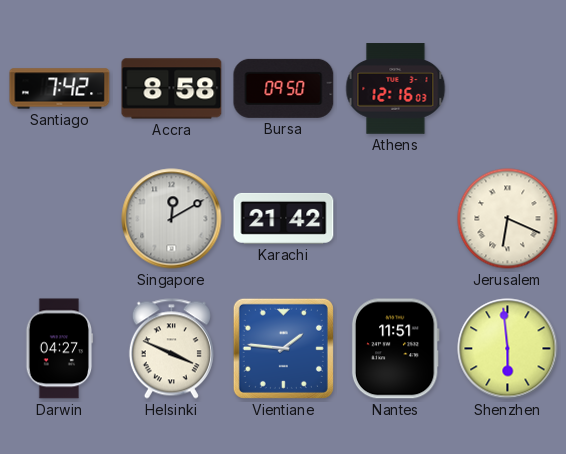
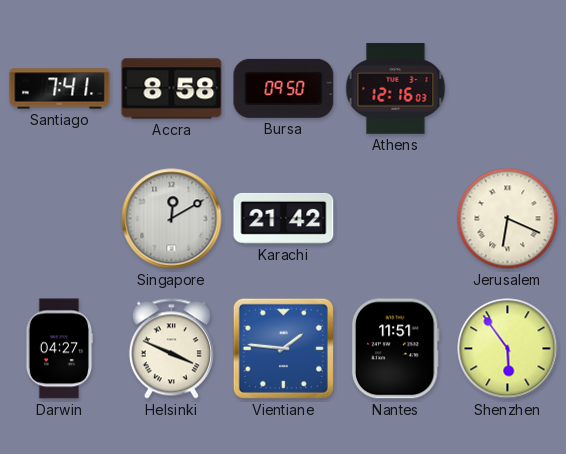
Santiago: 7:42 -> 7:41 (60, 89)
Shenzhen: 5:59 -> 5:54 (508, 349)
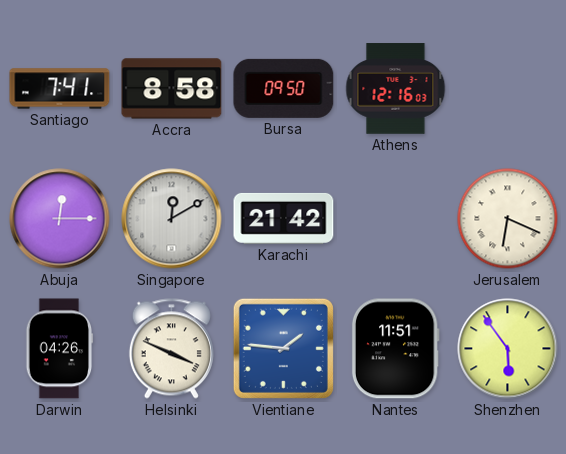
Abuja: none -> 12:15 (60, 219)
Darwin: 04:27 -> 04:26 (60, 349)
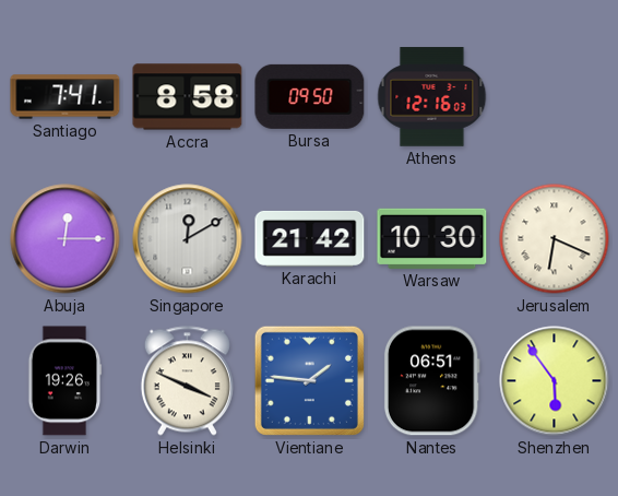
Warsaw: none -> 10:30 (432, 238)
Darwin: 04:26 -> 19:26 (66, 381)
Nantes: 11:51 -> 06:51 (431, 381)
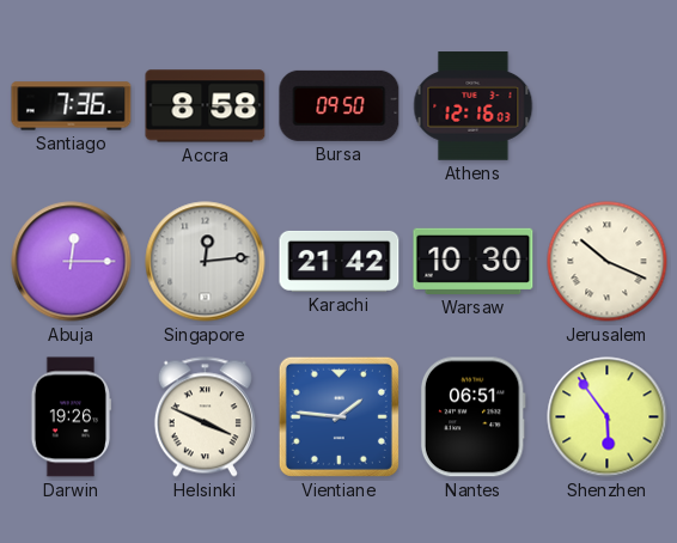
Santiago: 7:41 -> 7:36 (72, 106)
Singapore: 12:10 -> 12:14 (206, 262)
Jerusalem: 6:19 -> 10:19 (608, 262)
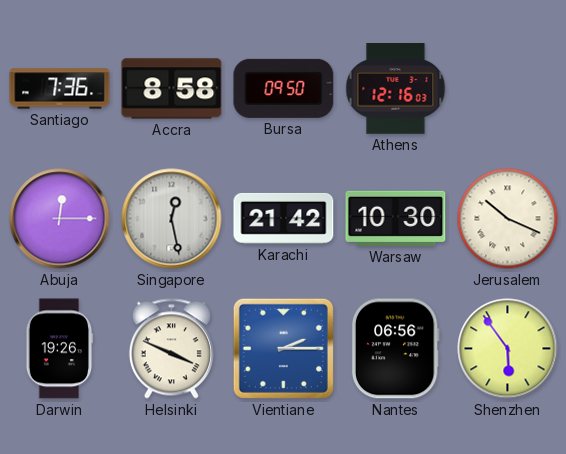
Singapore: 12:14 -> 12:28 (172, 219)
Vientiane: 1:46 -> 2:15 (283, 348)
Nantes: 06:51 -> 06:56 (395, 349)
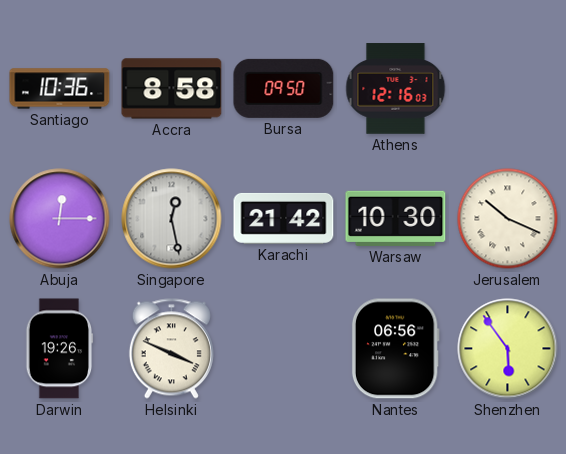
Santiago: 7:36 -> 10:36 (60, 89)
Vientiane: 2:15 -> none (283, 348)
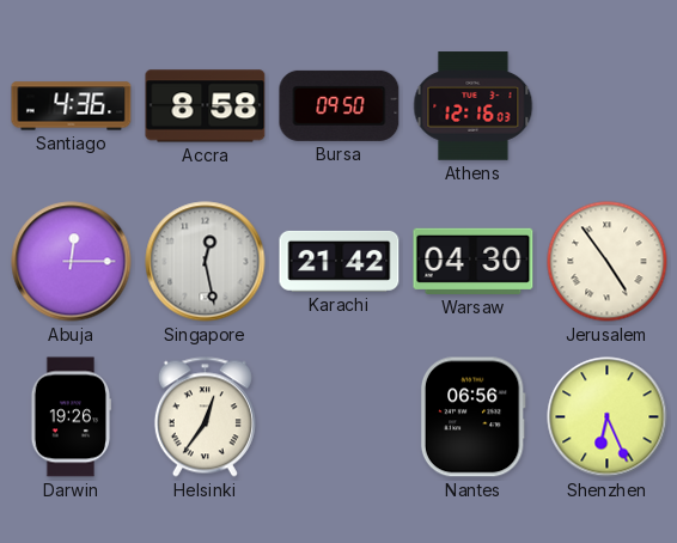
Santiago: 10:36 -> 4:36 (72, 106)
Warsaw: 10:30 -> 04:30 (474, 261)
Jerusalem: 10:19 -> 4:54 (608, 262)
Helsinki: 3:49 -> 12:36 (205, 417)
Shenzhen: 5:54 -> 6:26 (608, 417)
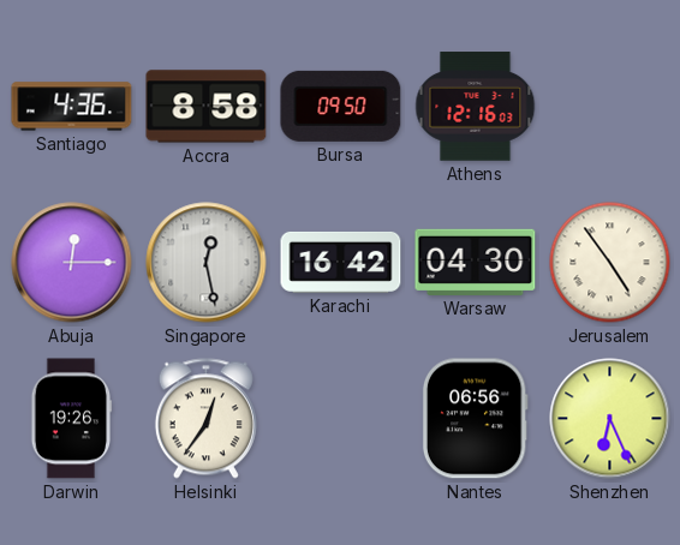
Karachi: 21:42 -> 16:42 (341, 262)
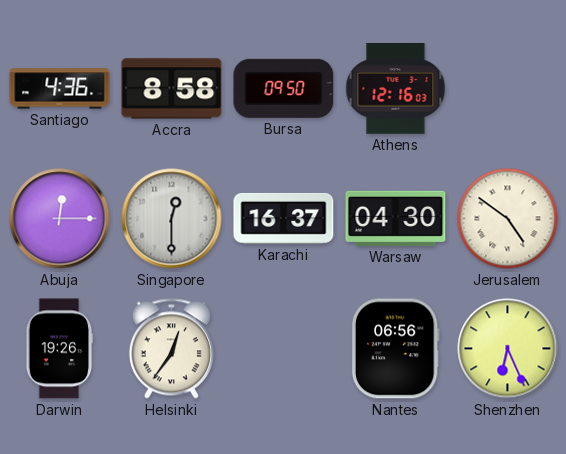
Singapore: 12:28 -> 12:30 (172, 219)
Karachi: 16:42 -> 16:37 (284, 218)
Jerusalem: 4:54 -> 4:51 (508, 219)
